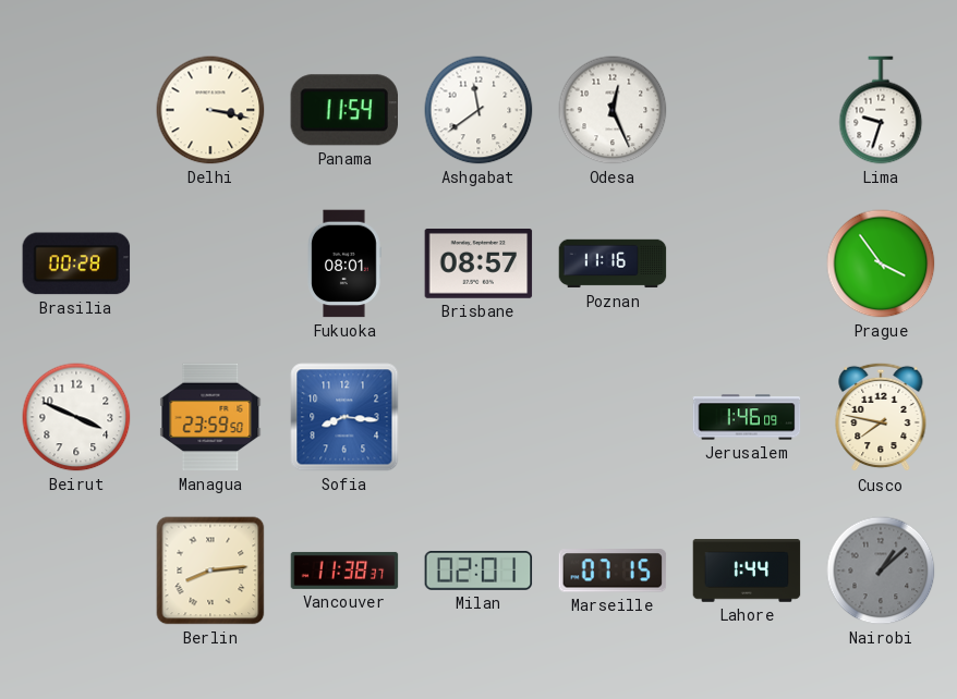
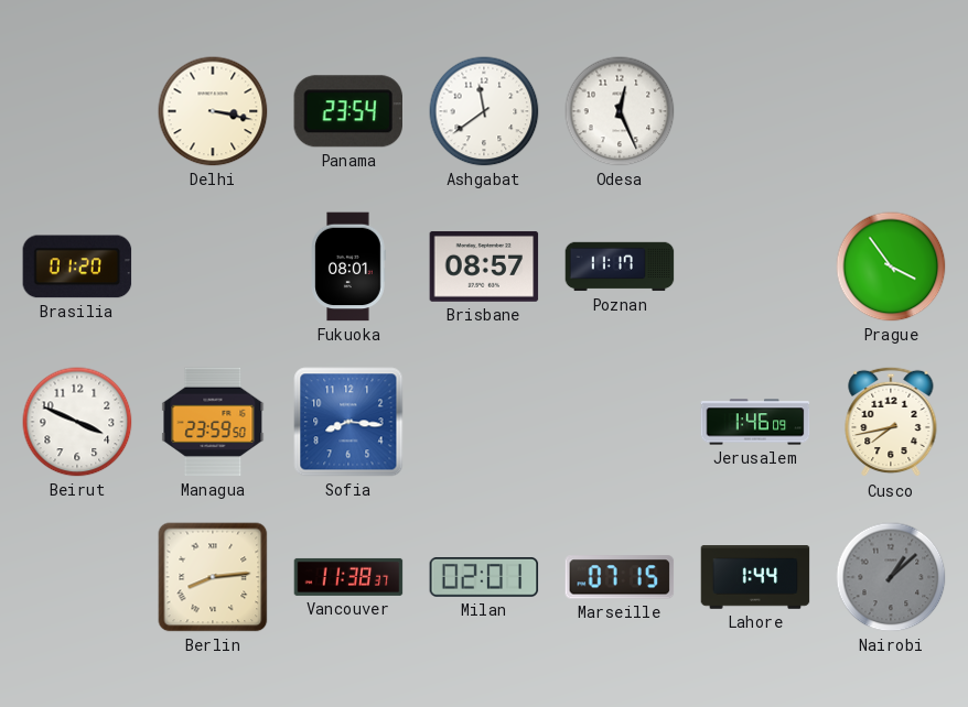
Panama: 11:54 -> 23:54 (347, 111)
Lima: 9:33 -> none (881, 110)
Brasilia: 00:28 -> 01:20 (77, 267)
Poznan: 11:16 -> 11:17 (620, 267)
Cusco: 7:47 -> 7:43 (891, 422)
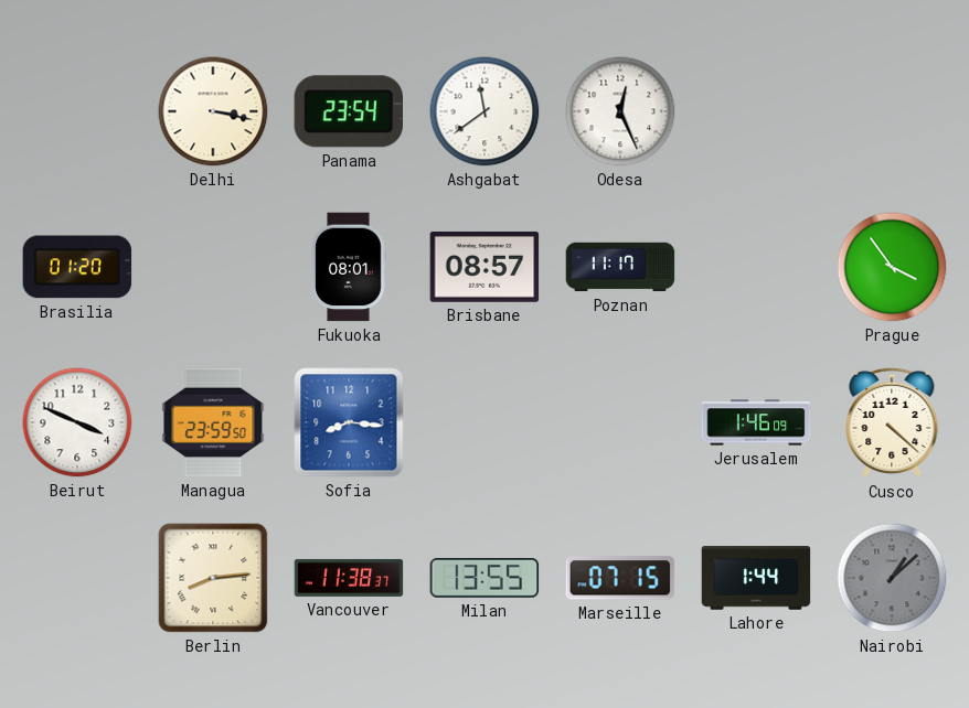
Cusco: 7:43 -> 4:22 (892, 422)
Milan: 02:01 -> 13:55 (484, 578)
